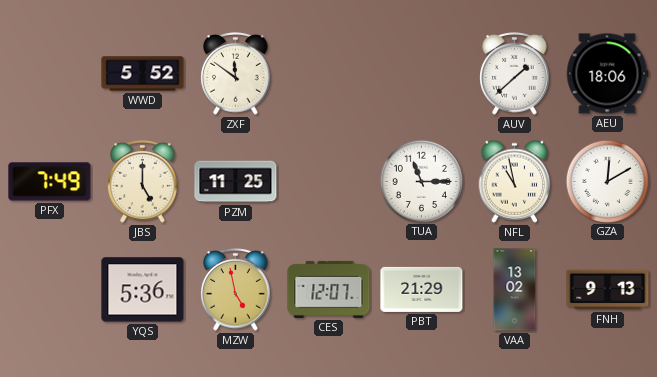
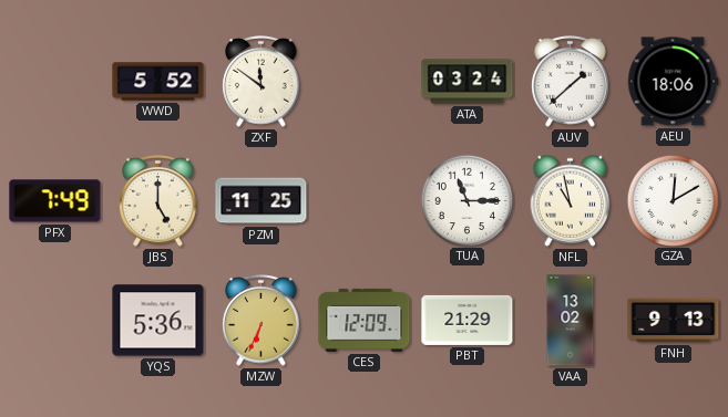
ATA: none -> 03:24 (468, 82)
MZW: 4:58 -> 6:34 (262, 321)
CES: 12:07 -> 12:09 (365, 320)
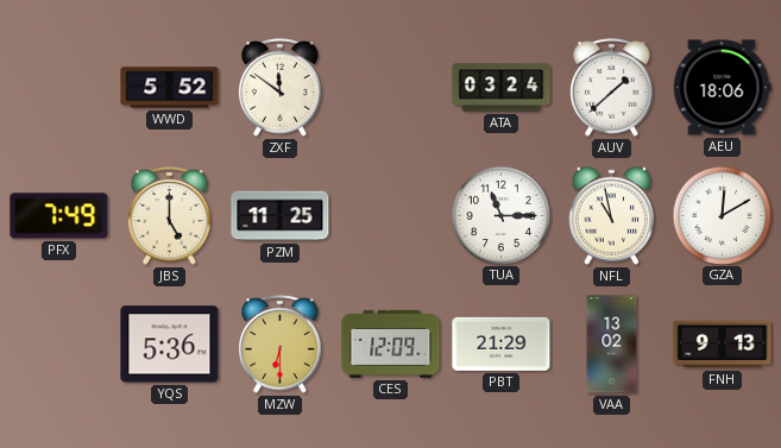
MZW: 6:34 -> 6:30 (281, 345)
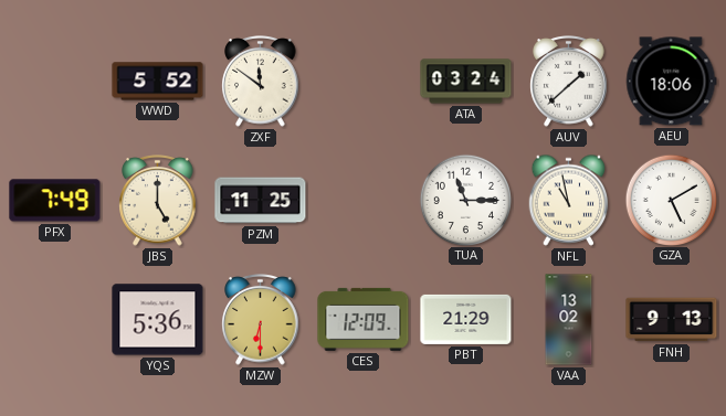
GZA: 12:10 -> 5:10 (671, 200)
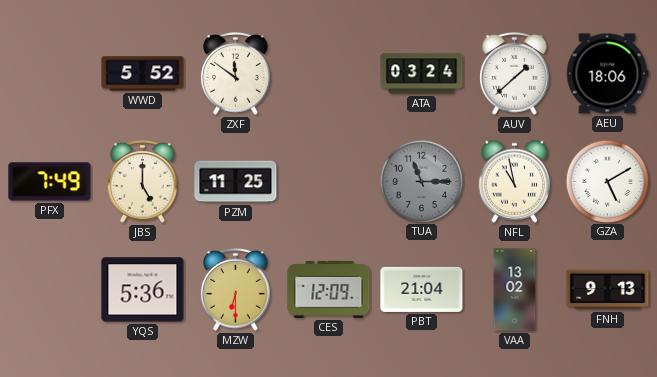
TUA dial: white -> grey (421, 181)
PBT: 21:29 -> 21:04 (422, 289)
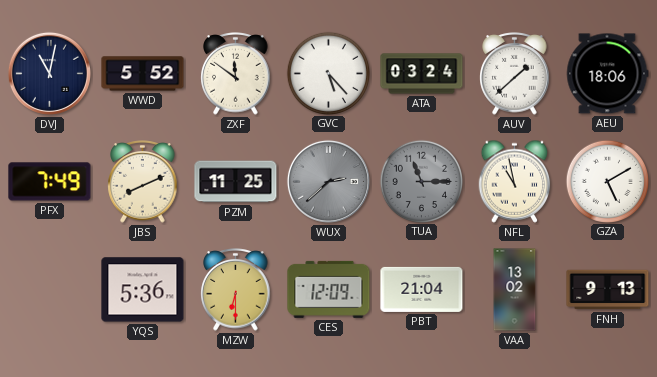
DVJ: none -> 11:02 (49, 73)
GVC: none -> 5:23 (328, 73)
JBS: 5:00 -> 8:11 (143, 182)
WUX: none -> 2:38 (328, 181)
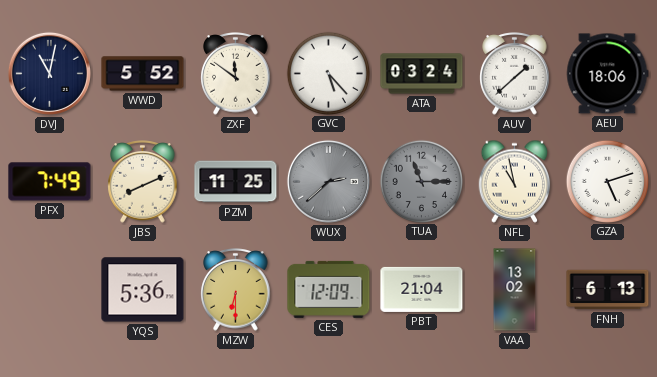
GZA: 5:10 -> 5:12 (607, 181)
FNH: 9:13 -> 6:13 (608, 290)
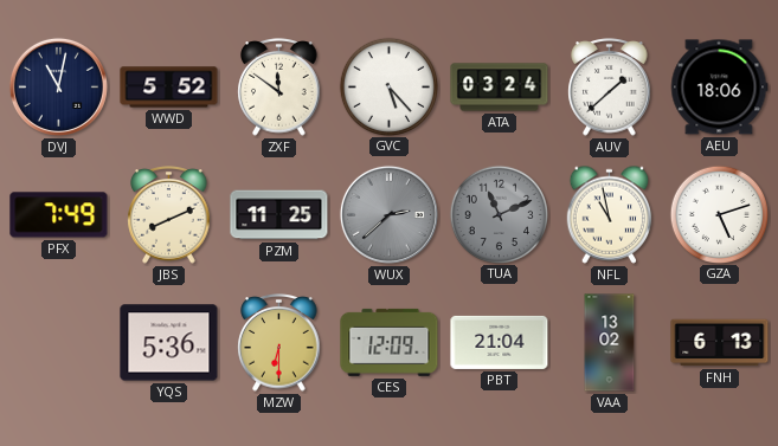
TUA: 11:15 -> 11:11 (499, 214)
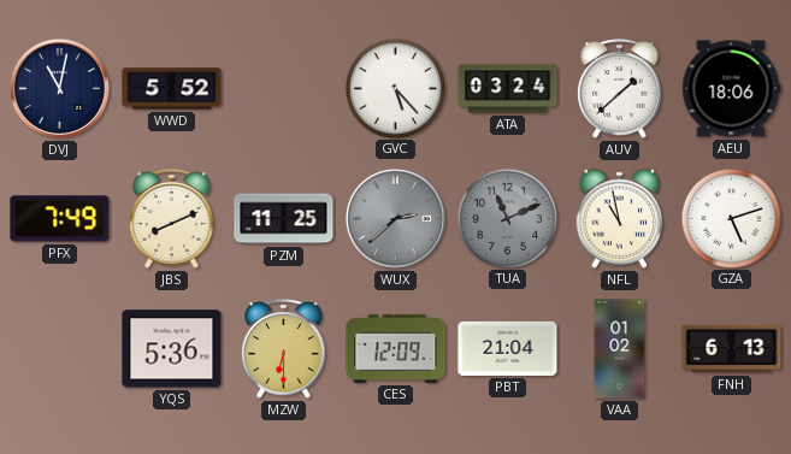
ZXF: 11:51 -> none (279, 88)
VAA: 13:02 -> 01:02 (620, 349)
